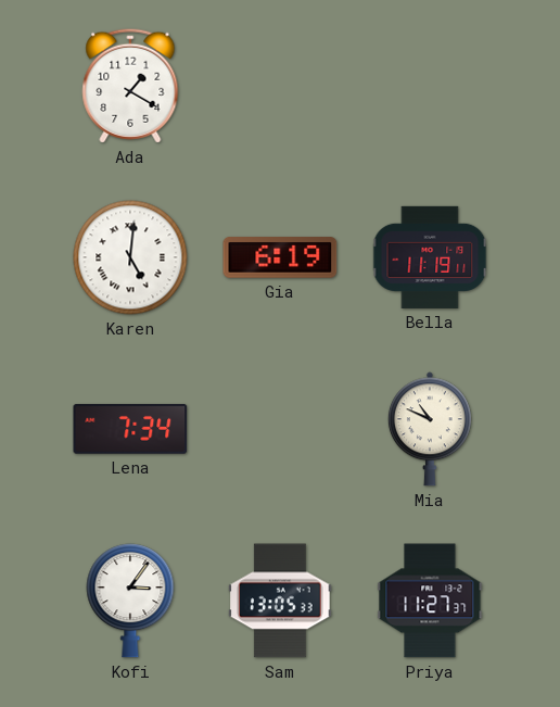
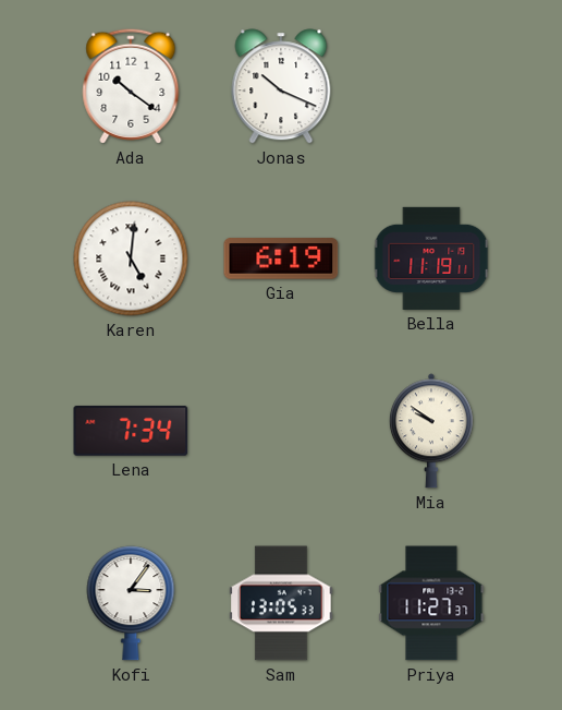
Ada: 1:20 -> 10:21 (131, 86)
Jonas: none -> 10:19 (281, 86)
Mia: 10:49 -> 9:51 (431, 431)
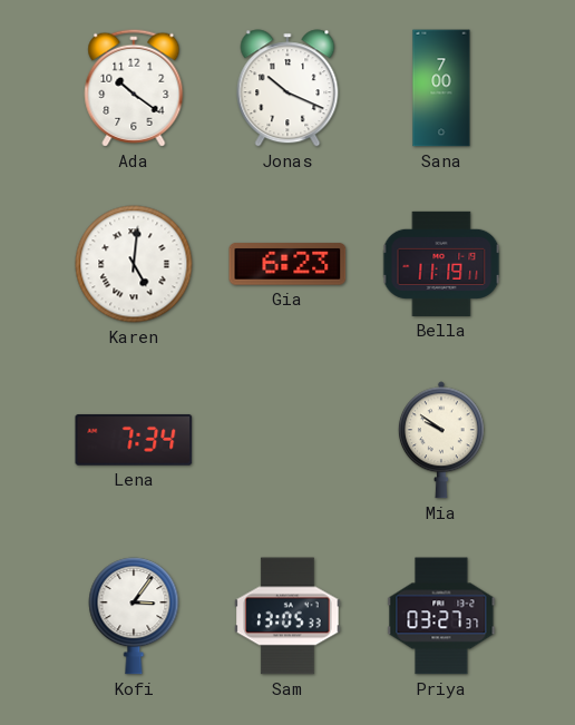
Sana: none -> 7:00 (441, 88)
Gia: 6:19 -> 6:23 (287, 264)
Priya: 11:27 -> 03:27 (441, 616)
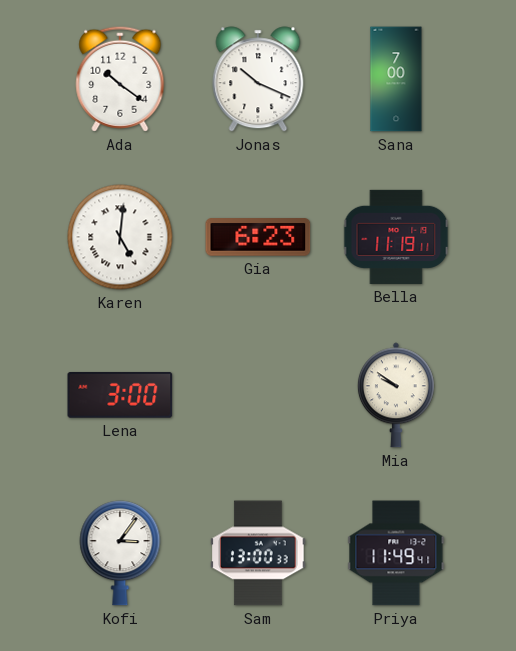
Lena: 7:34 -> 3:00 (120, 395)
Sam: 13:05 -> 13:00 (258, 553)
Priya: 03:27 -> 11:49 (396, 553)
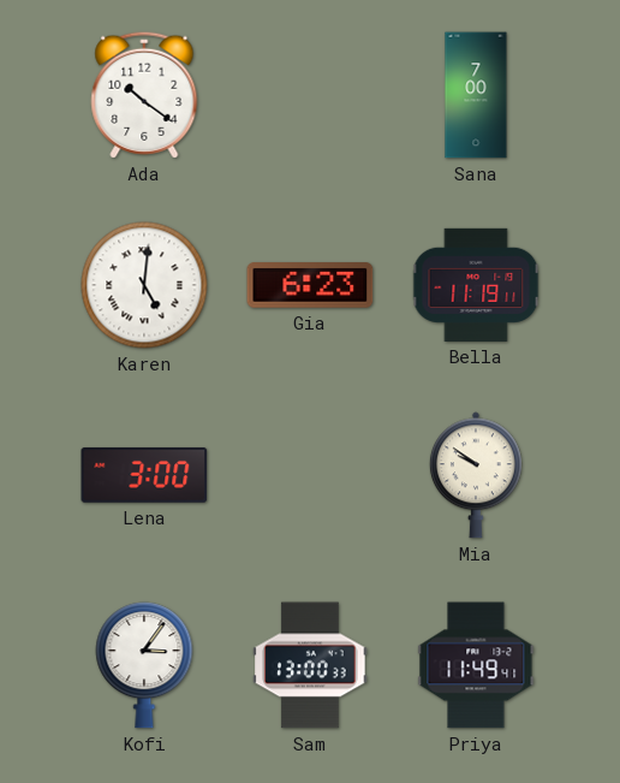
Jonas: 10:19 -> none (258, 79)
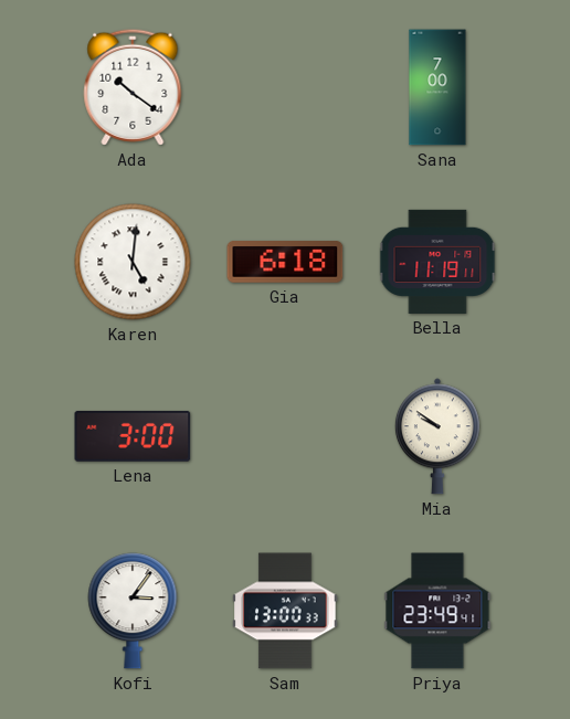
Gia: 6:23 -> 6:18 (285, 262)
Priya: 11:49 -> 23:49 (437, 611)
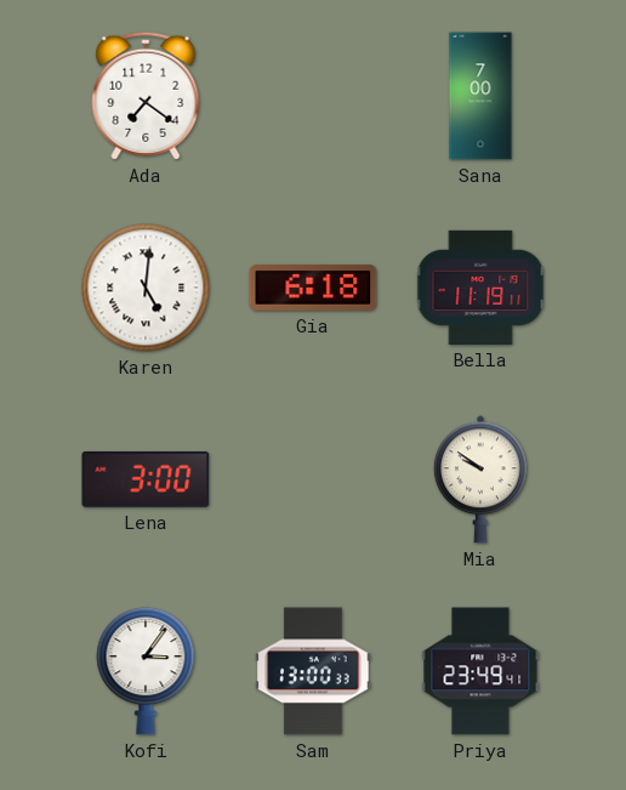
Ada: 10:21 -> 7:21 (146, 96)
